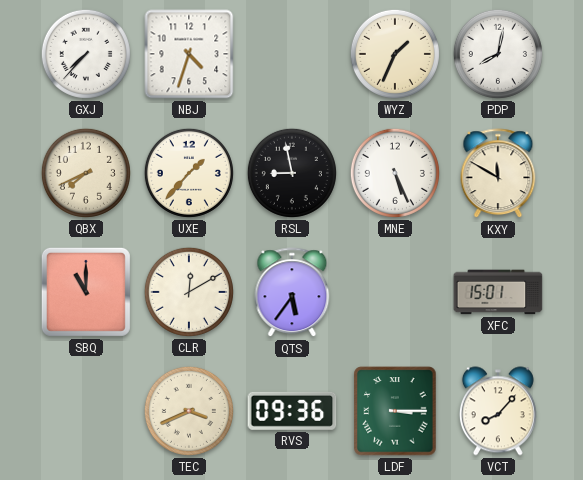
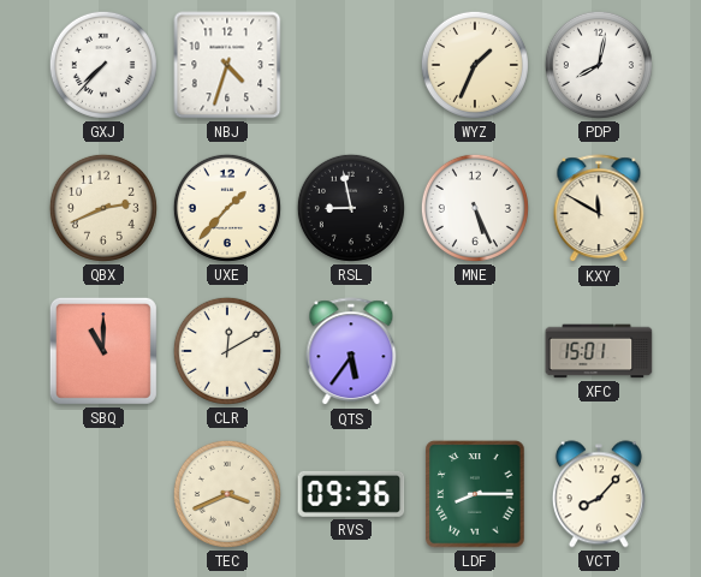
QBX: 7:41 -> 2:41 (103, 208)
LDF: 3:15 -> 8:15 (475, 494)
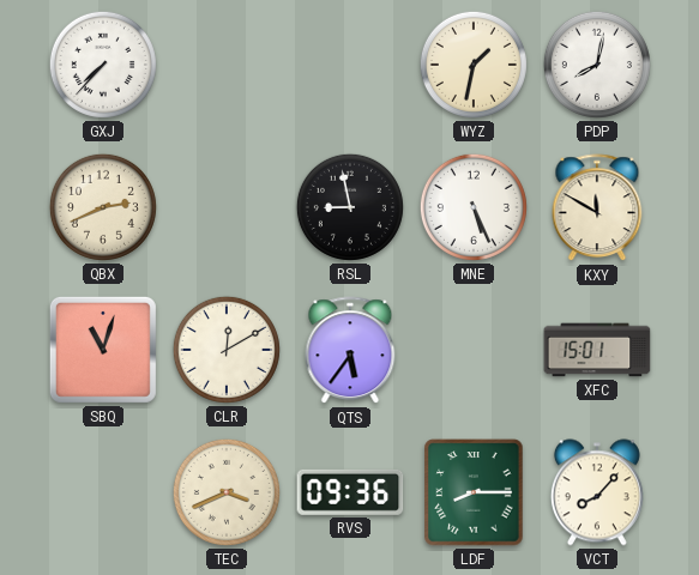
NBJ: 4:33 -> none (227, 65)
WYZ: 1:34 -> 1:32 (474, 65)
UXE: 1:37 -> none (227, 208)
SBQ: 11:00 -> 11:03 (103, 350)
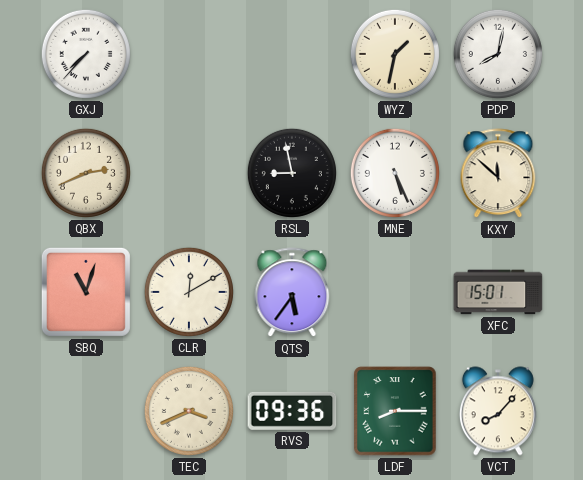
KXY: 11:50 -> 11:52 (498, 174)
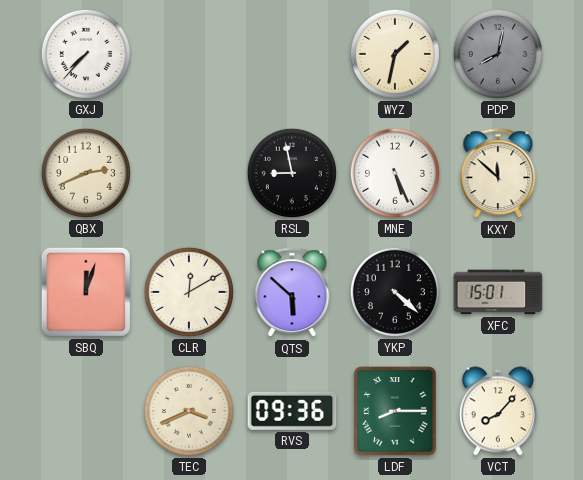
PDP dial: white -> grey (498, 54)
SBQ: 11:03 -> 12:03 (86, 292)
QTS: 5:36 -> 5:52 (292, 293)
YKP: none -> 4:22 (395, 292)
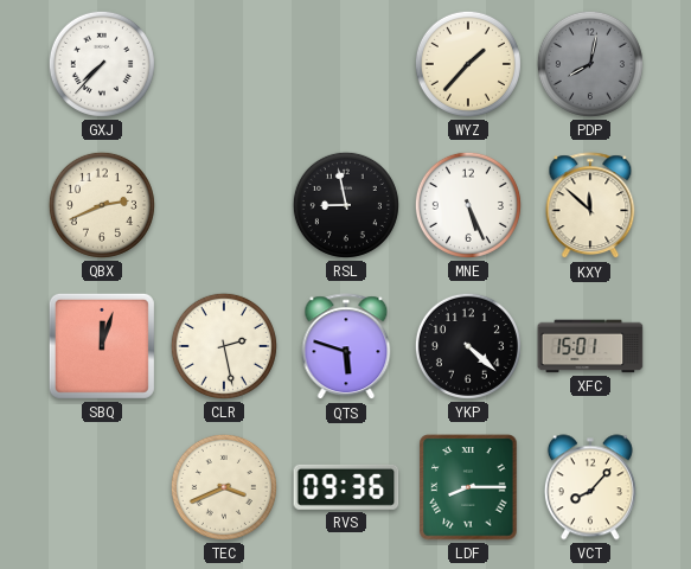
WYZ: 1:32 -> 1:37 (468, 64)
CLR: 12:10 -> 2:28 (224, 346)
QTS: 5:52 -> 5:48 (346, 347)
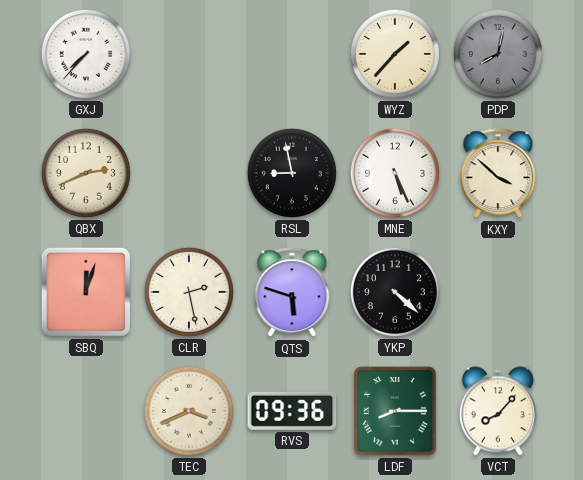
KXY: 11:52 -> 3:52 (498, 174)
XFC: 15:01 -> none (590, 346)
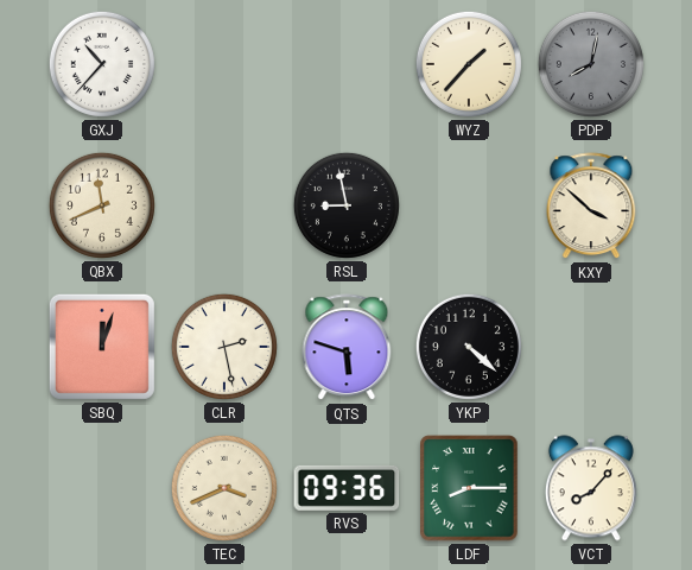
GXJ: 7:37 -> 10:37 (102, 64)
QBX: 2:41 -> 11:41 (102, 205)
MNE: 5:26 -> none (395, 173)
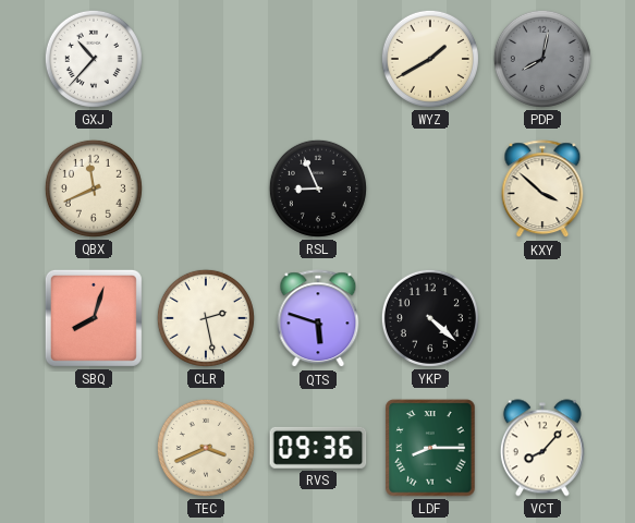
WYZ: 1:37 -> 1:40 (430, 59)
RSL: 8:58 -> 8:56 (318, 188)
SBQ: 12:03 -> 8:03 (94, 318)
